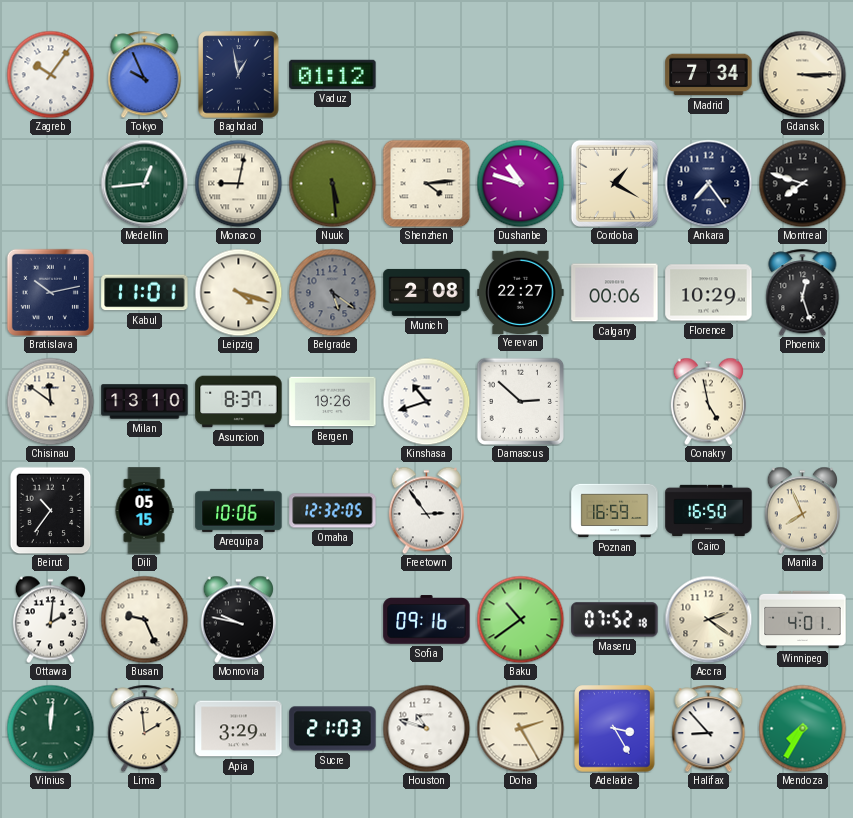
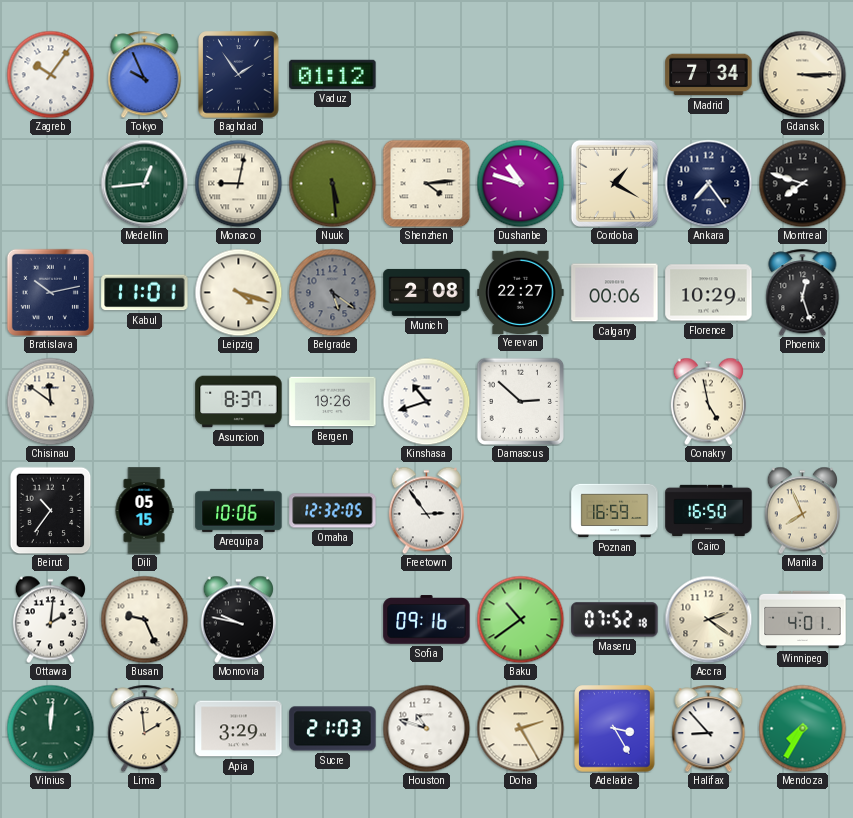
Baghdad: 12:58 -> 1:54 (239, 75)
Milan: 13:10 -> none (145, 402)
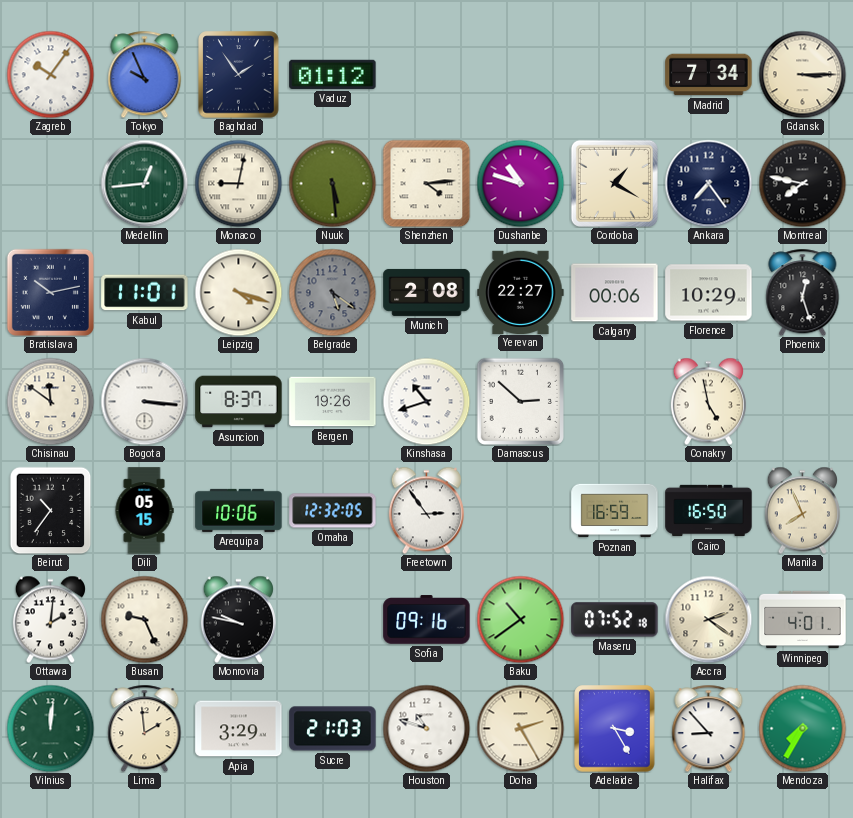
Montreal: 7:48 -> 7:47 (802, 183)
Bogota: none -> 3:16 (144, 401)
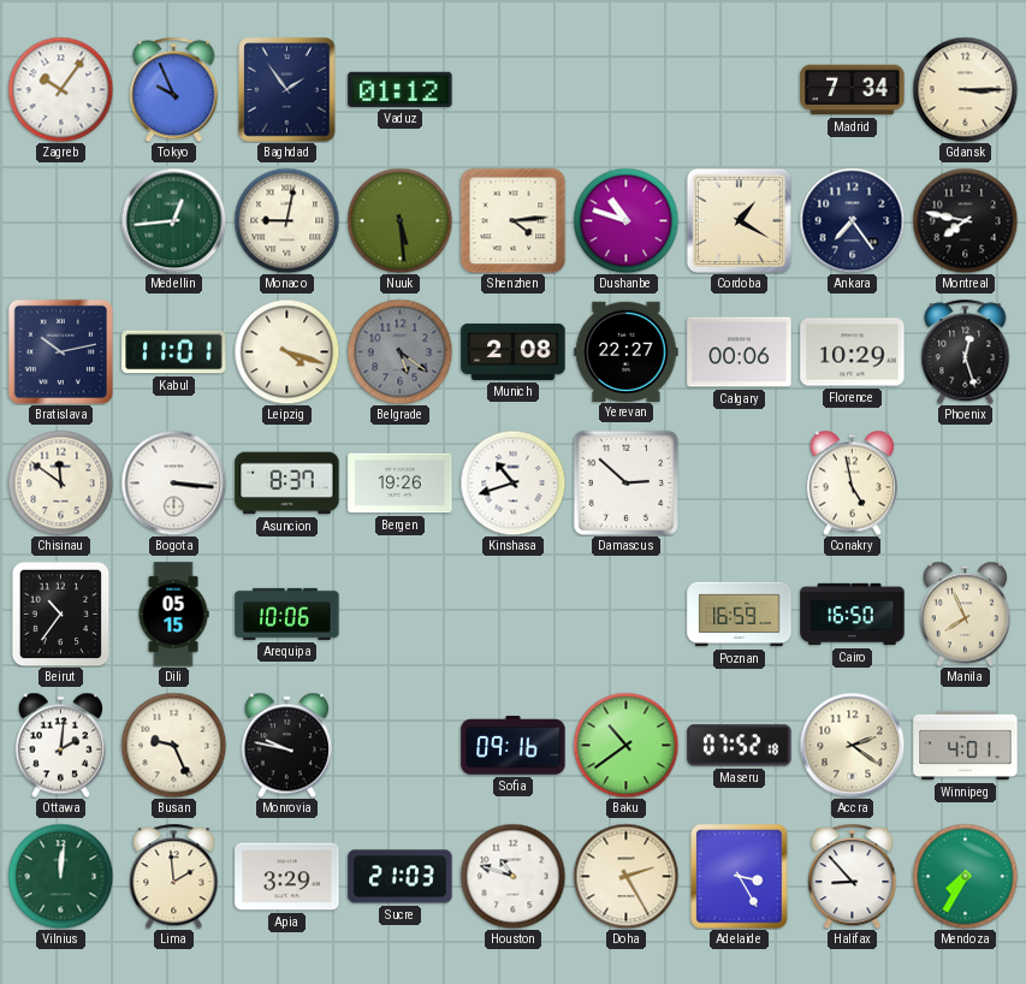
Omaha: 12:32 -> none (333, 511)
Freetown: 2:54 -> none (426, 510)
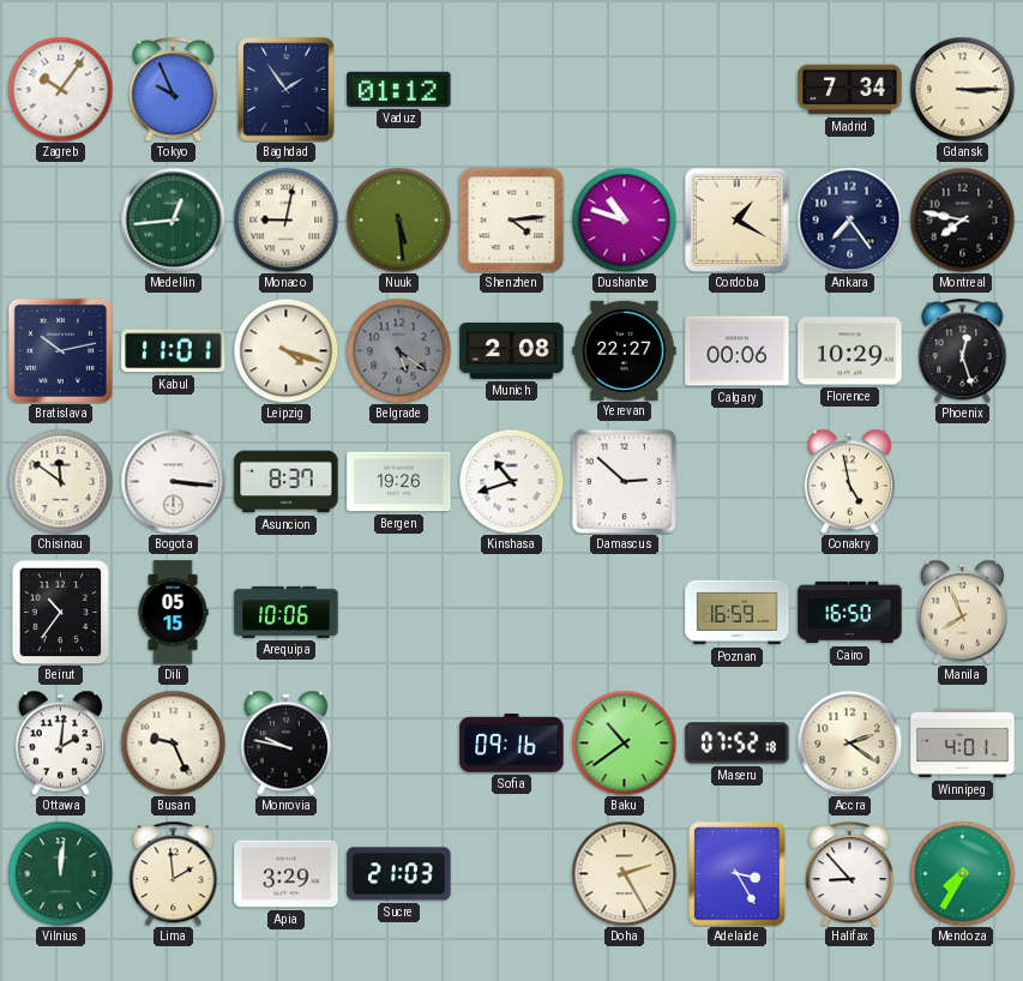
Houston: 10:48 -> none (512, 876)
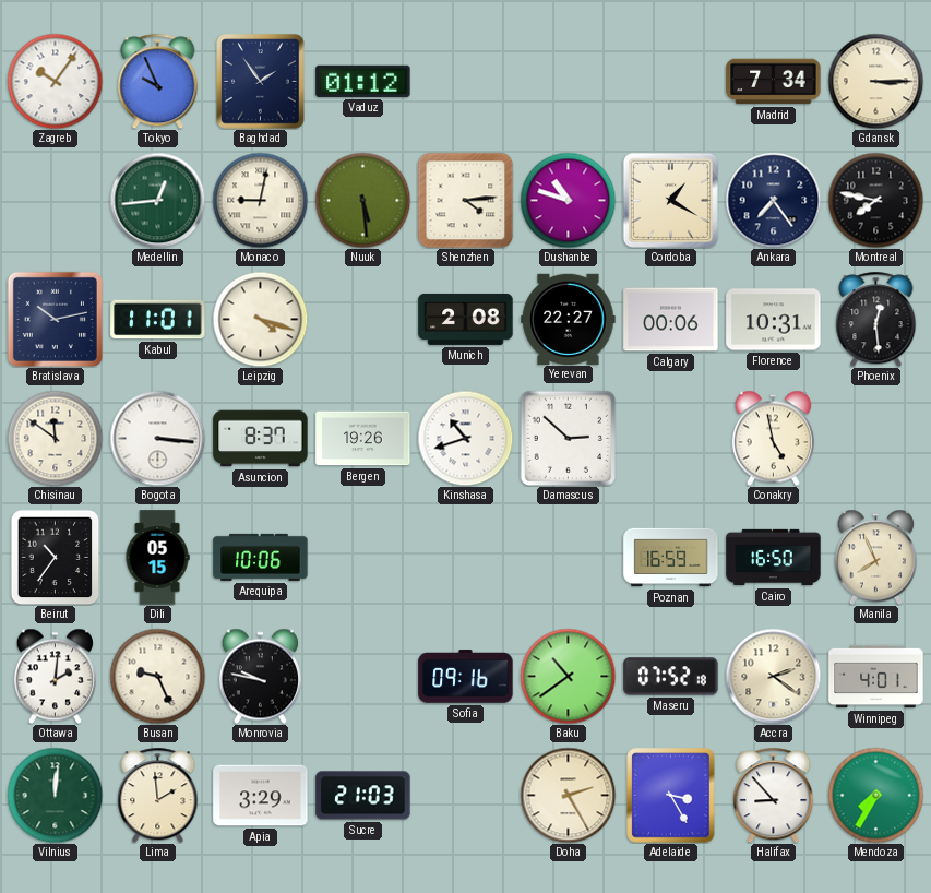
Belgrade: 5:21 -> none (398, 350)
Florence: 10:29 -> 10:31 (774, 320)
Phoenix: 12:27 -> 12:29 (876, 319)
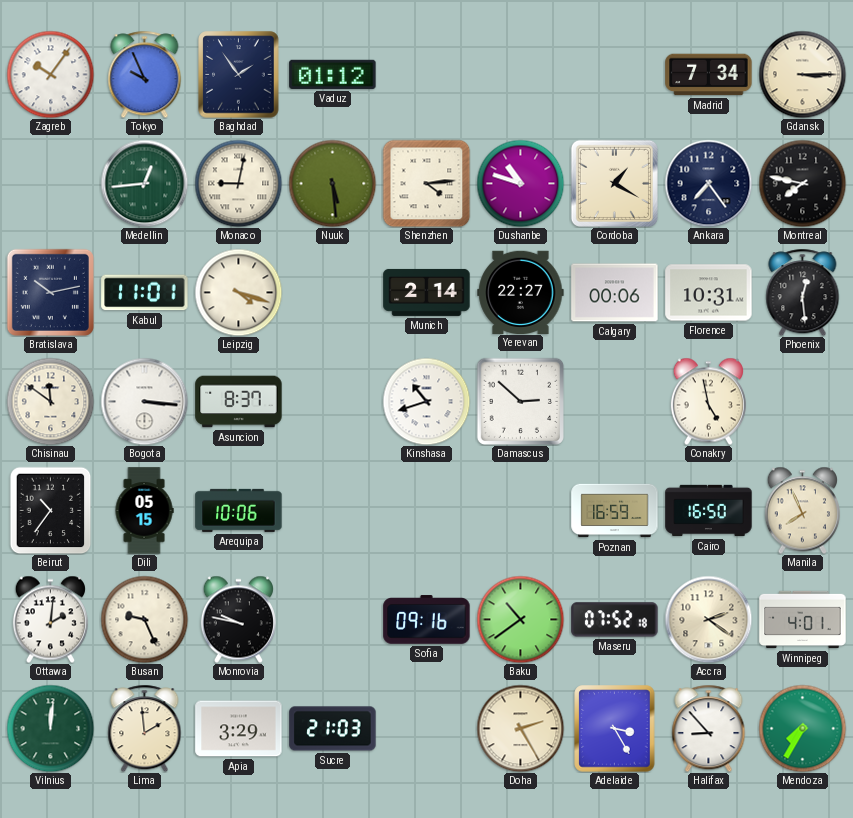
Munich: 2:08 -> 2:14 (427, 292)
Bergen: 19:26 -> none (363, 439)
